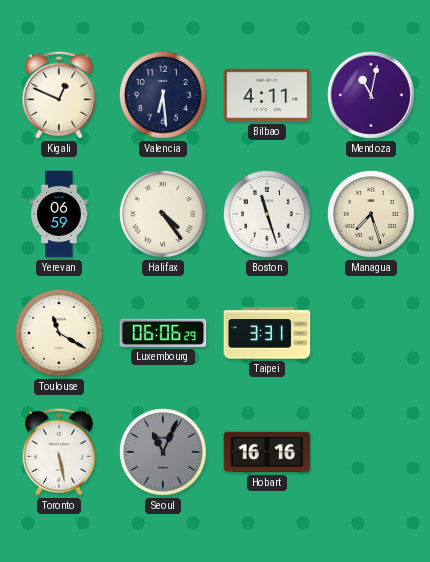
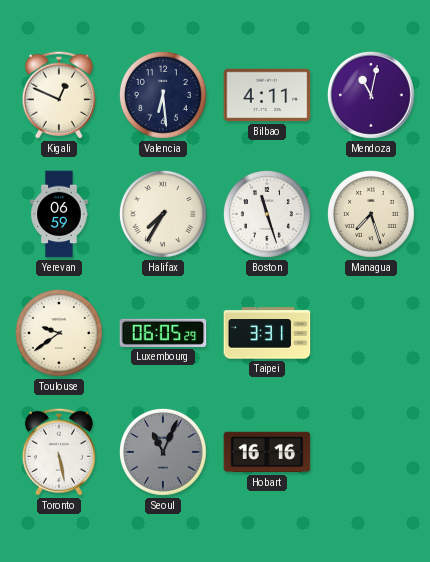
Halifax: 4:24 -> 7:35 (163, 214)
Toulouse: 11:20 -> 9:39 (59, 333)
Luxembourg: 06:06 -> 06:05 (163, 333)
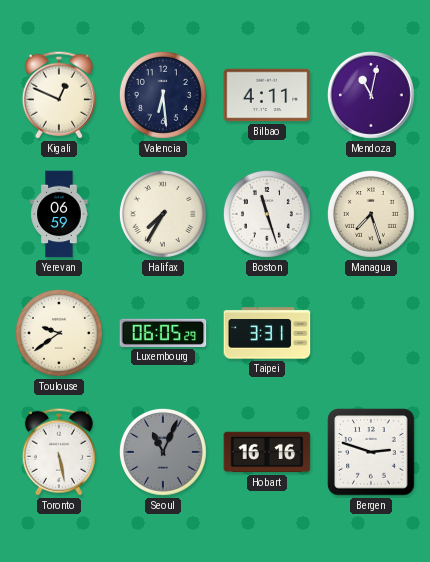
Bergen: none -> 2:48 (371, 452)
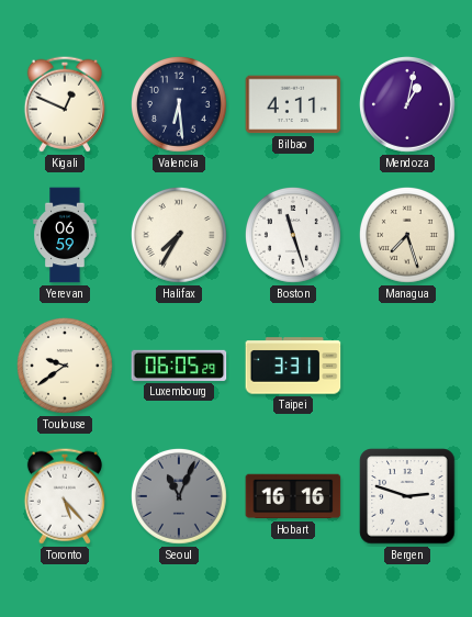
Mendoza: 11:02 -> 1:02 (408, 105)
Toronto: 5:28 -> 5:23 (65, 496)
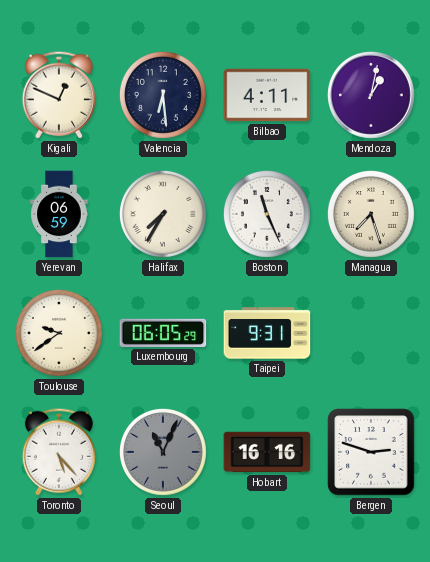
Boston: 11:27 -> 11:26 (267, 214)
Taipei: 3:31 -> 9:31 (267, 333)
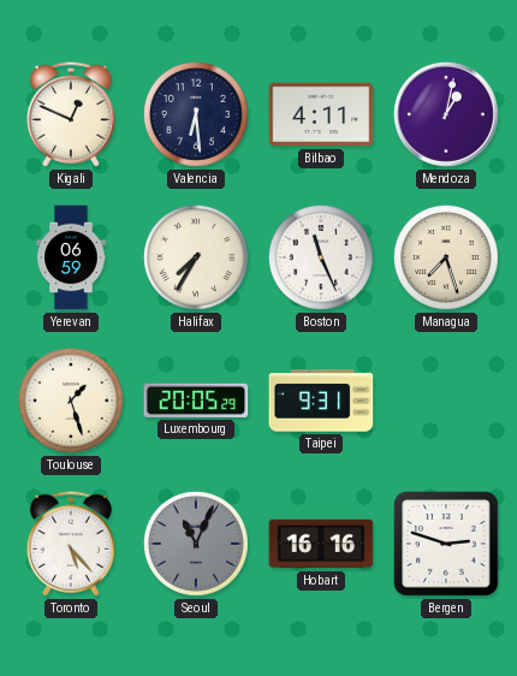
Toulouse: 9:39 -> 1:27 (71, 401)
Luxembourg: 06:05 -> 20:05 (196, 401)
